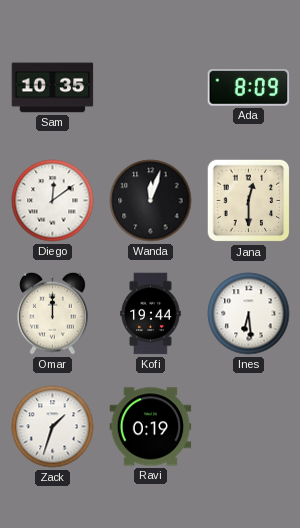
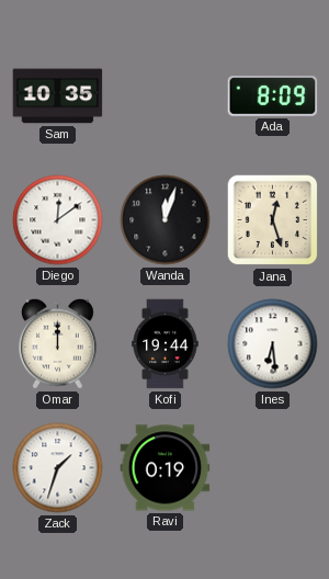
Jana: 12:30 -> 12:27 (273, 220)
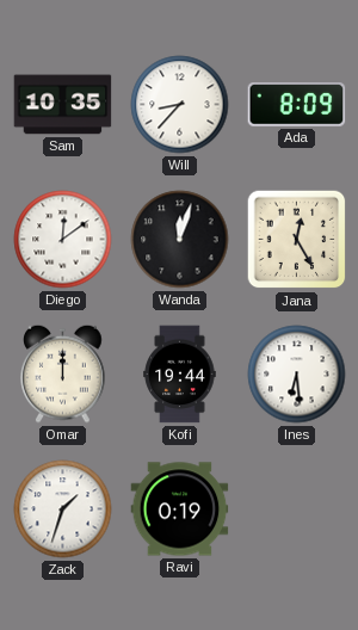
Will: none -> 8:37 (180, 105)
Jana: 12:27 -> 12:25 (297, 240)
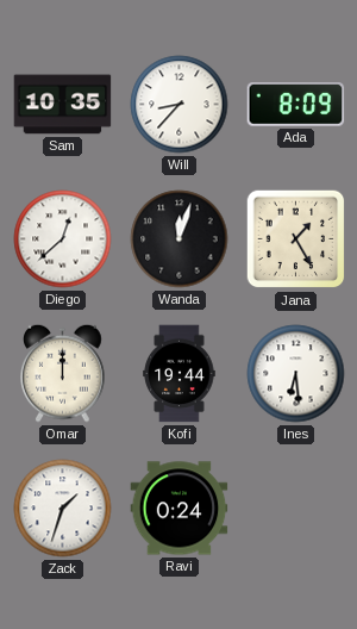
Diego: 12:09 -> 12:38 (63, 239)
Jana: 12:25 -> 1:25 (296, 239)
Ravi: 0:19 -> 0:24 (180, 509)
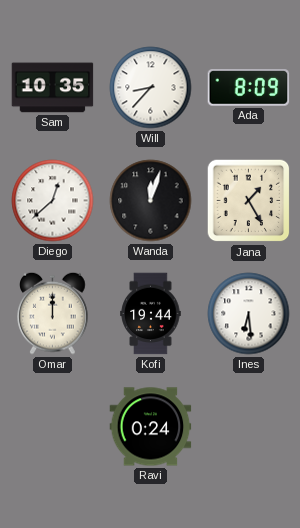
Zack: 1:33 -> none (63, 509)
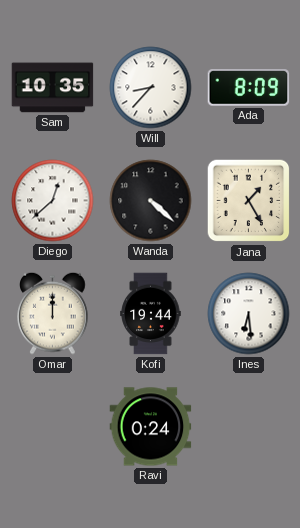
Wanda: 12:03 -> 4:22 (151, 201)
